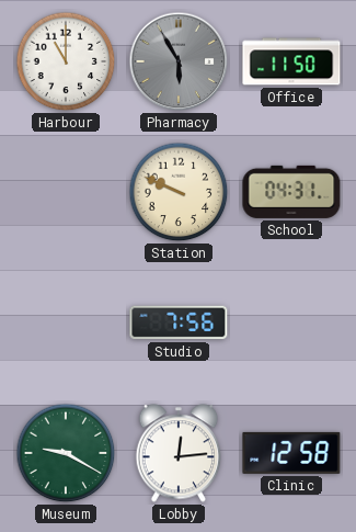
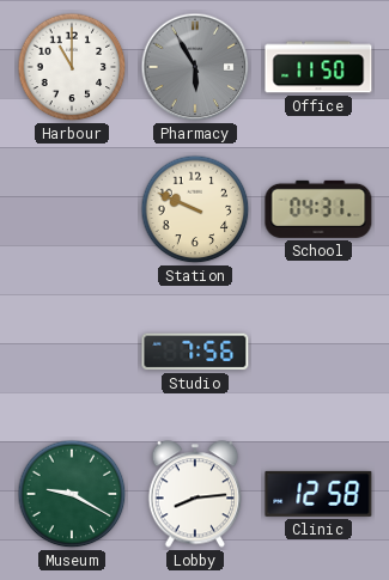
Lobby: 12:14 -> 8:14 (195, 494)
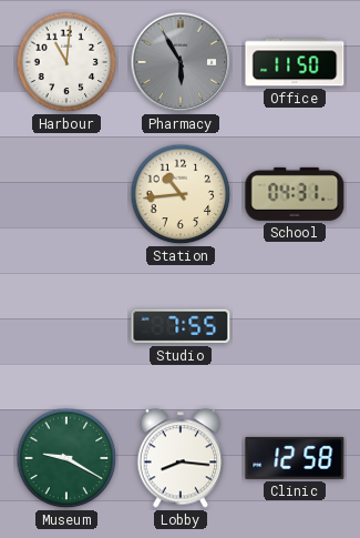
Harbour: 11:00 -> 11:01 (66, 62)
Station: 9:49 -> 10:44 (181, 194)
Studio: 7:56 -> 7:55 (181, 326)
Lobby: 8:14 -> 8:16 (181, 458)
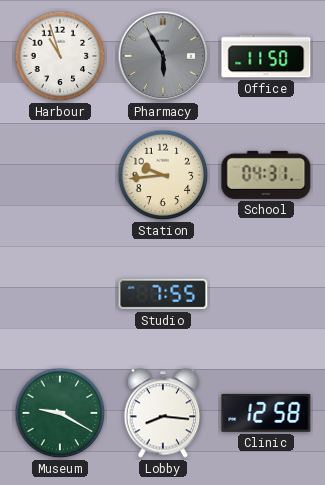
Harbour: 11:01 -> 10:57 (60, 56)
Station: 10:44 -> 9:44 (163, 175)
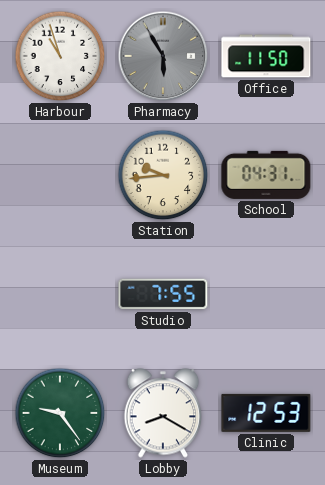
Museum: 9:20 -> 9:24 (60, 413)
Lobby: 8:16 -> 8:20 (163, 413)
Clinic: 12:58 -> 12:53 (266, 413)
